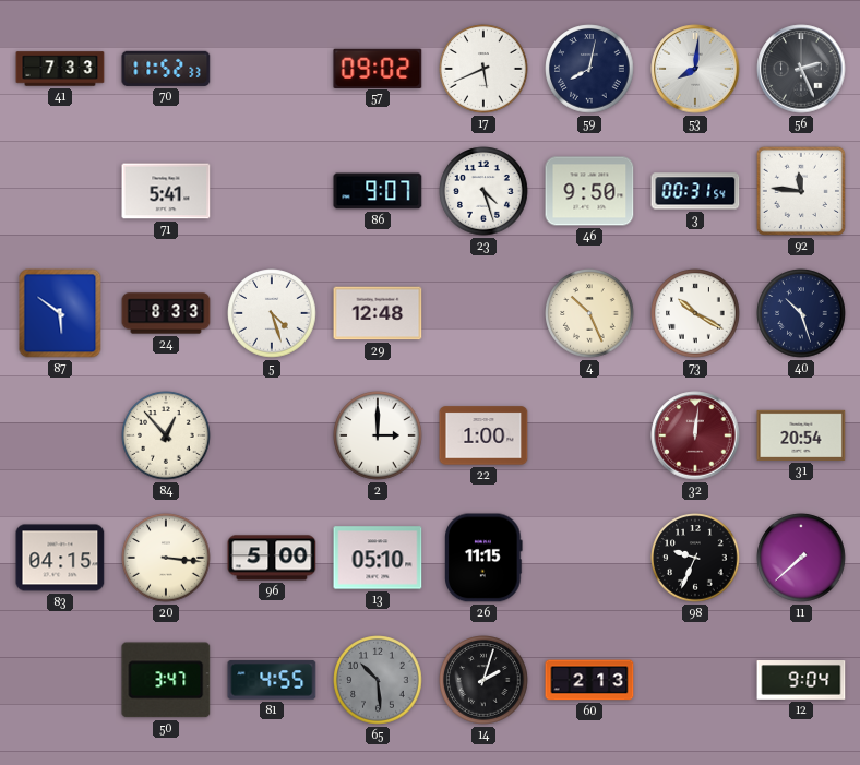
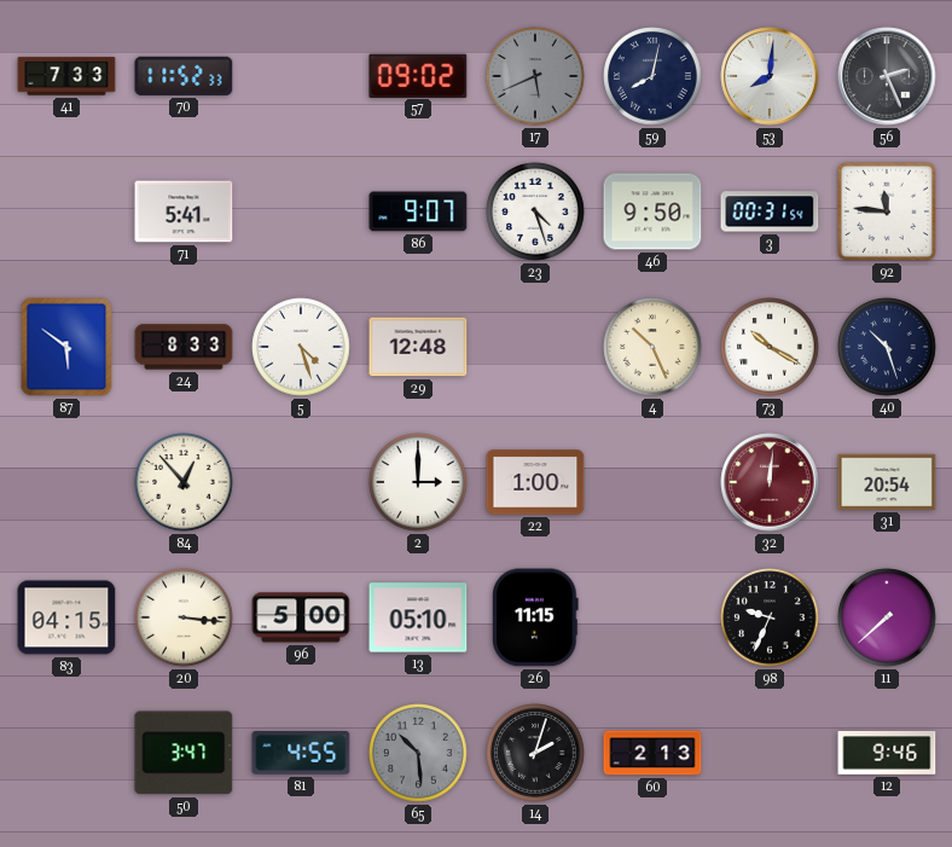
17 dial: white -> grey (535, 76)
12: 9:04 -> 9:46 (887, 754)
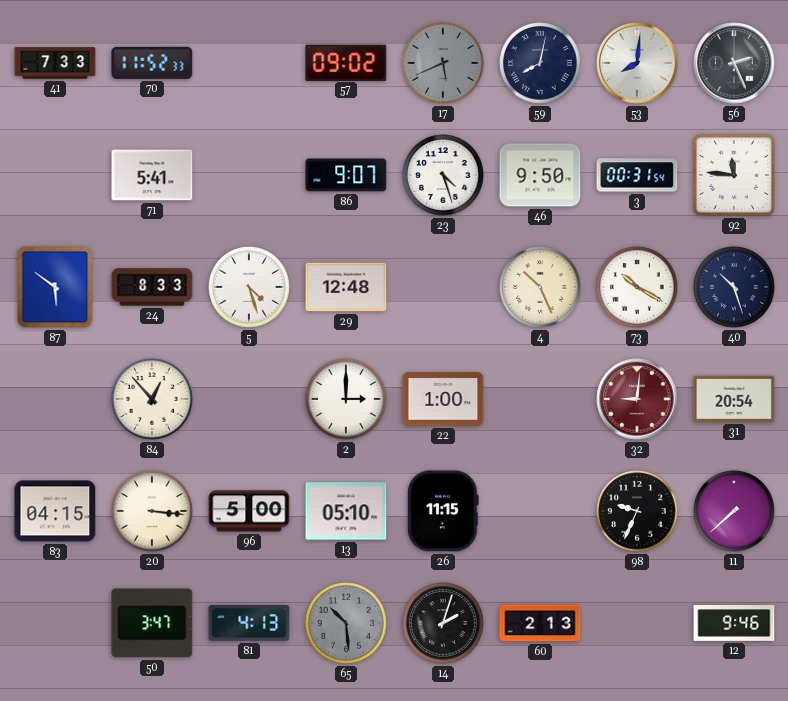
32: 12:01 -> 9:01 (637, 399)
81: 4:55 -> 4:13 (249, 623)
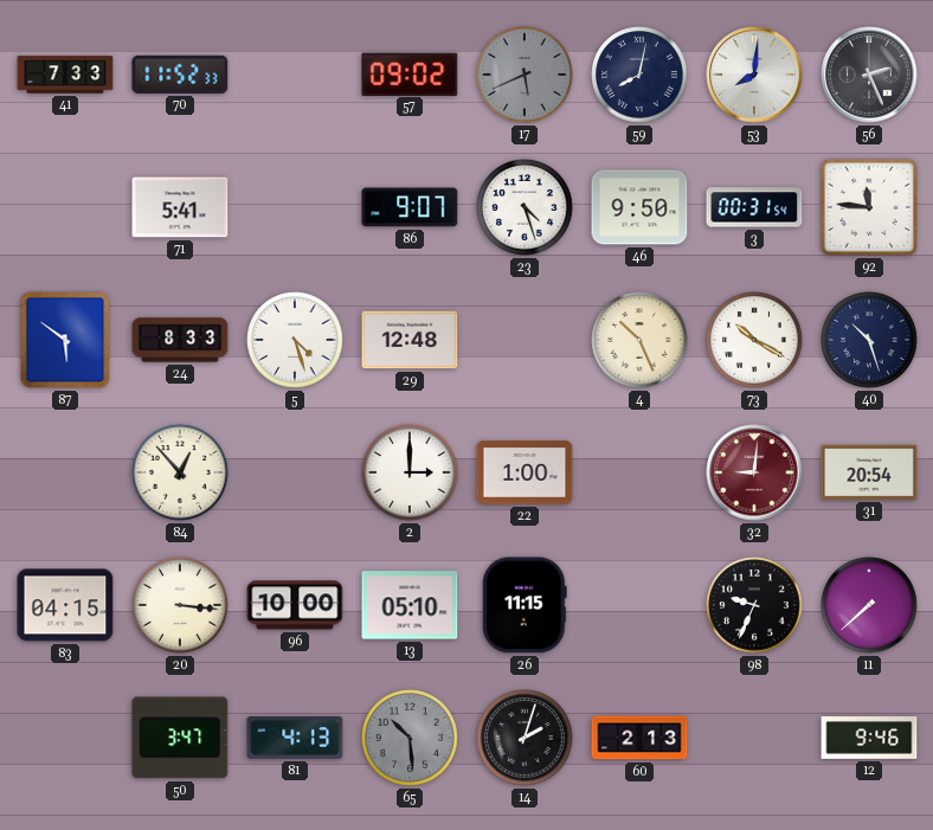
96: 5:00 -> 10:00 (295, 605)
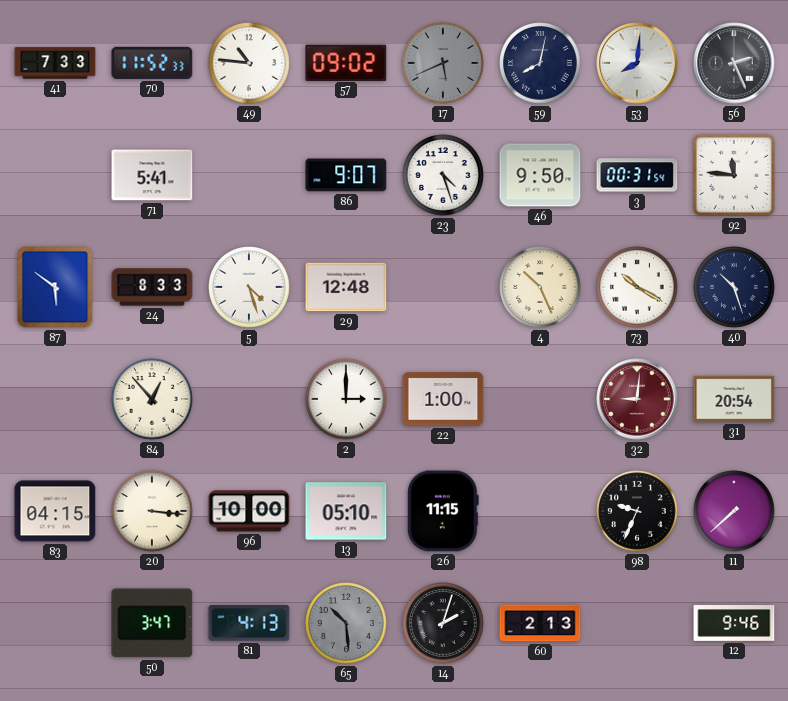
49: none -> 10:46 (249, 63)
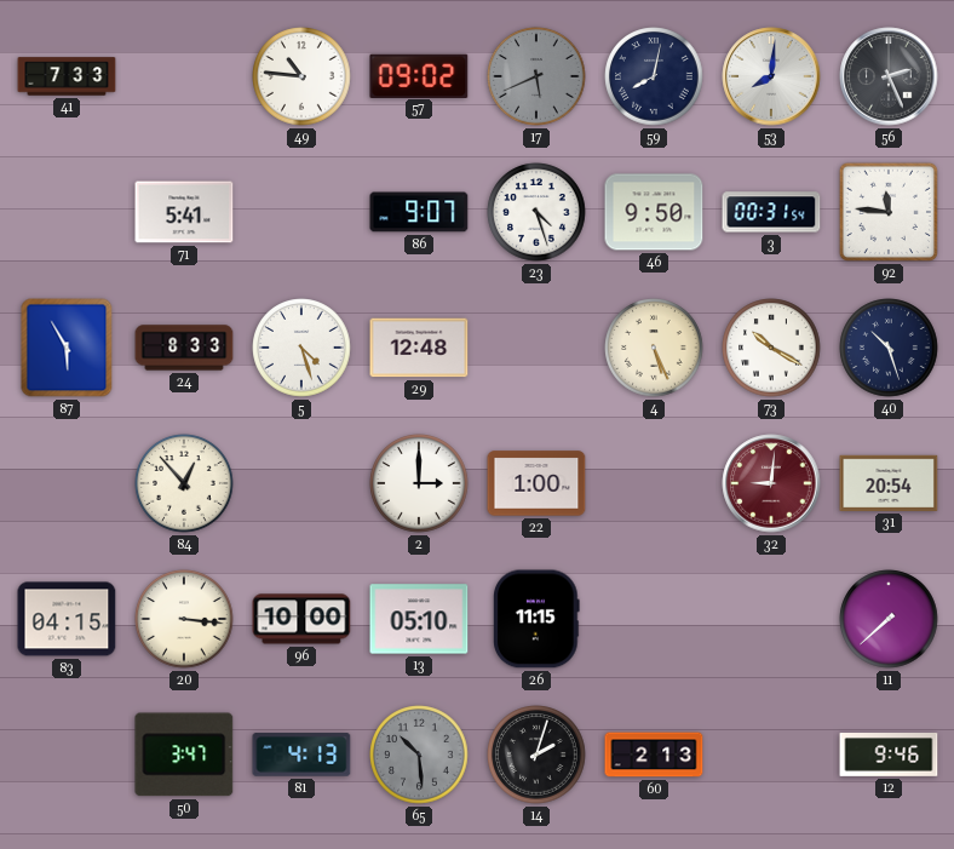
70: 11:52 -> none (152, 63)
87: 5:51 -> 5:55 (67, 348)
4: 10:26 -> 5:26 (654, 348)
98: 9:34 -> none (637, 511)
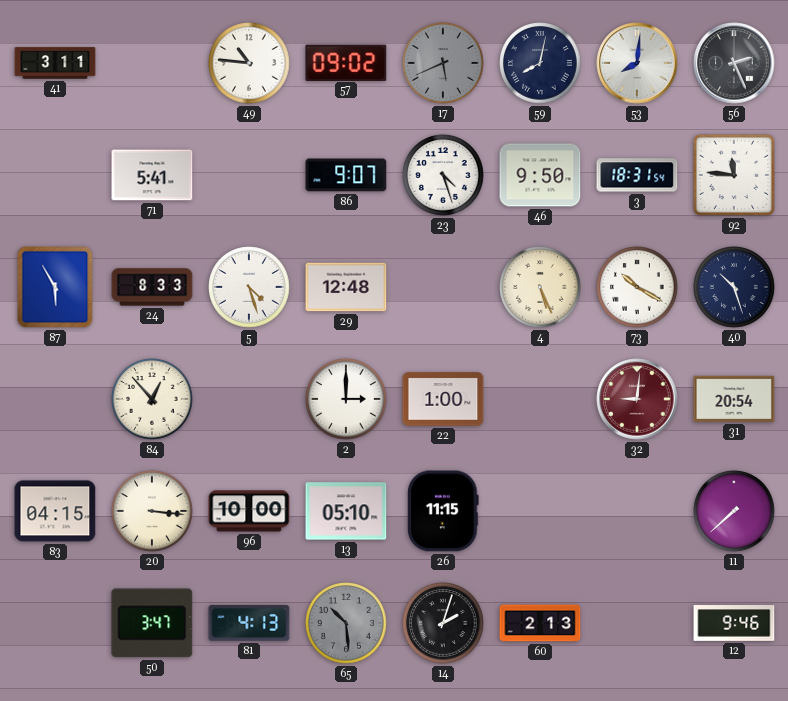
41: 7:33 -> 3:11 (55, 63)
3: 00:31 -> 18:31 (637, 175)
